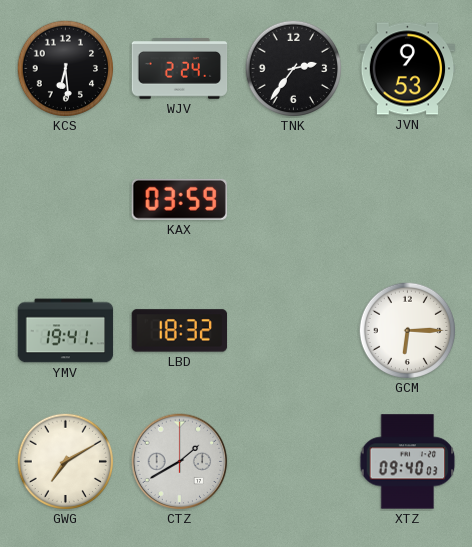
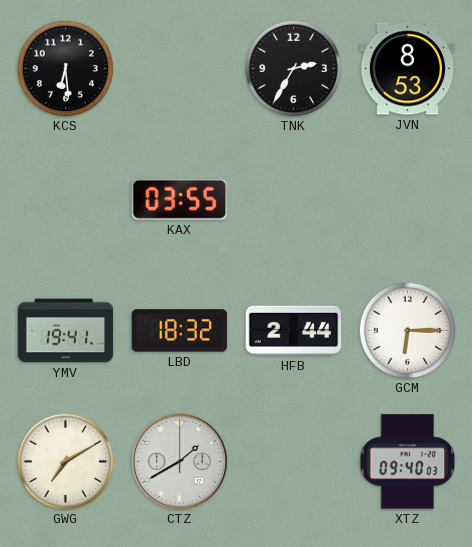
WJV: 2:24 -> none (180, 69)
TNK: 2:36 -> 2:35 (293, 68)
JVN: 9:53 -> 8:53 (408, 69)
KAX: 03:59 -> 03:55 (179, 199)
HFB: none -> 2:44 (294, 331)
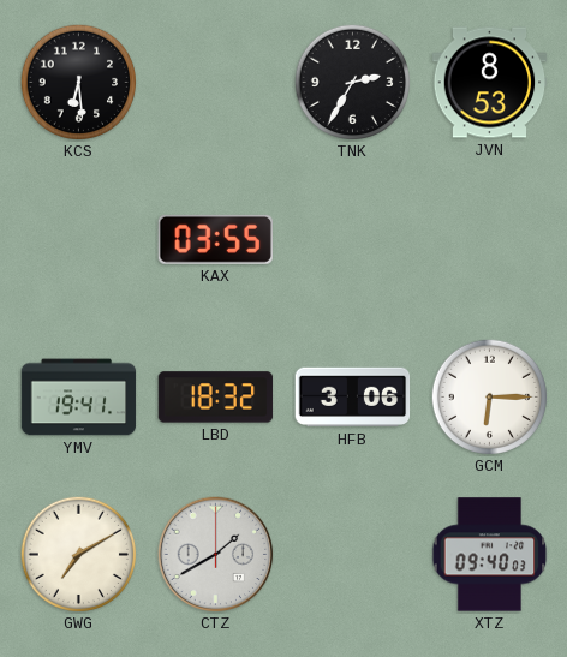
HFB: 2:44 -> 3:06 (353, 398)
